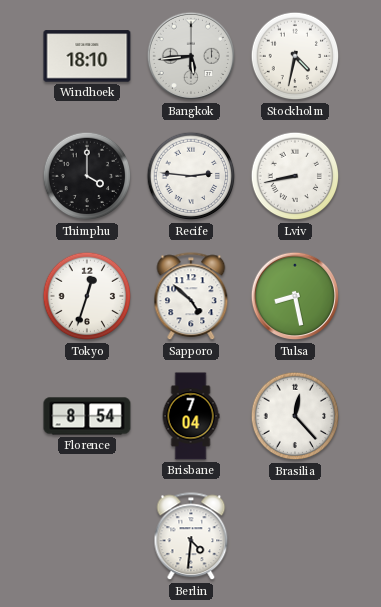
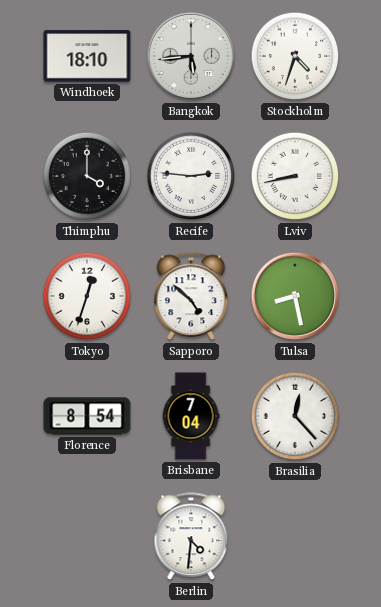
Stockholm: 4:32 -> 4:33 (295, 56)
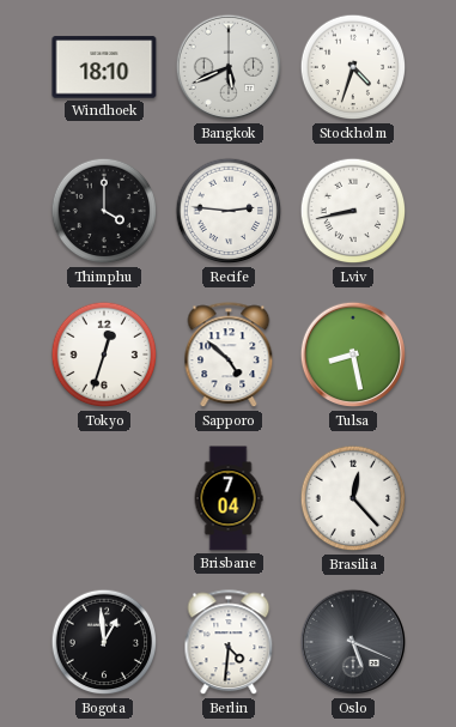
Bangkok: 5:44 -> 5:41 (229, 67)
Florence: 8:54 -> none (87, 416)
Bogota: none -> 12:59 (104, 642)
Oslo: none -> 5:19 (353, 642)
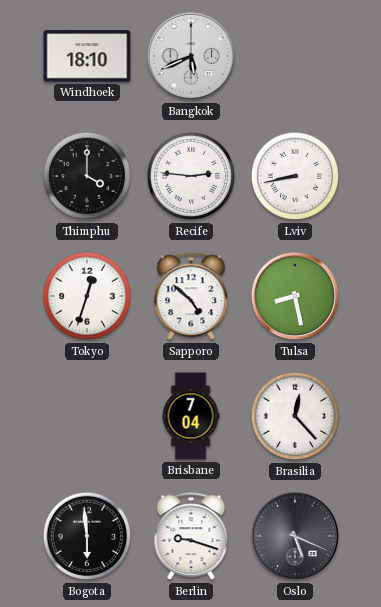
Stockholm: 4:33 -> none (353, 67)
Bogota: 12:59 -> 5:59 (87, 536)
Berlin: 4:31 -> 9:18 (191, 537)
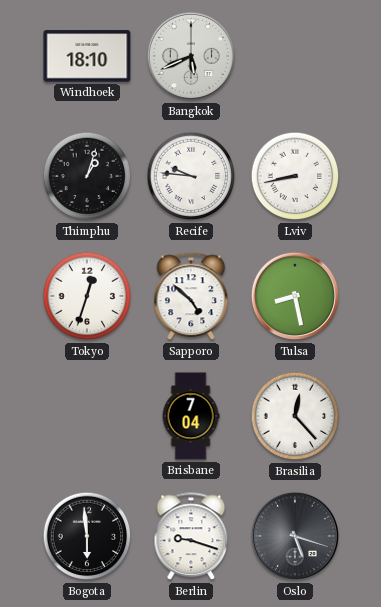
Thimphu: 4:00 -> 1:03 (87, 176)
Recife: 2:46 -> 9:46 (191, 176)
Oslo: 5:19 -> 5:18 (295, 536)
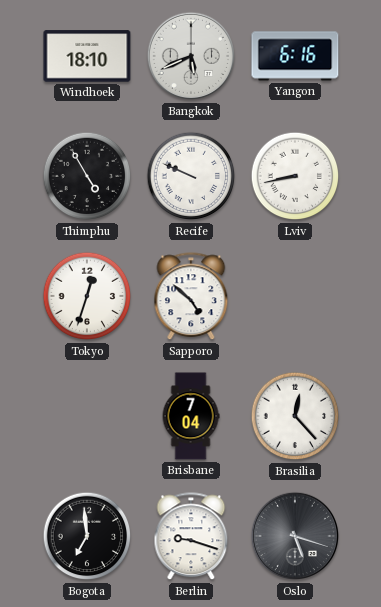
Yangon: none -> 6:16 (295, 56)
Thimphu: 1:03 -> 4:55 (87, 176)
Recife: 9:46 -> 9:49 (191, 176)
Tulsa: 8:28 -> none (295, 296)
Bogota: 5:59 -> 6:59 (87, 536)
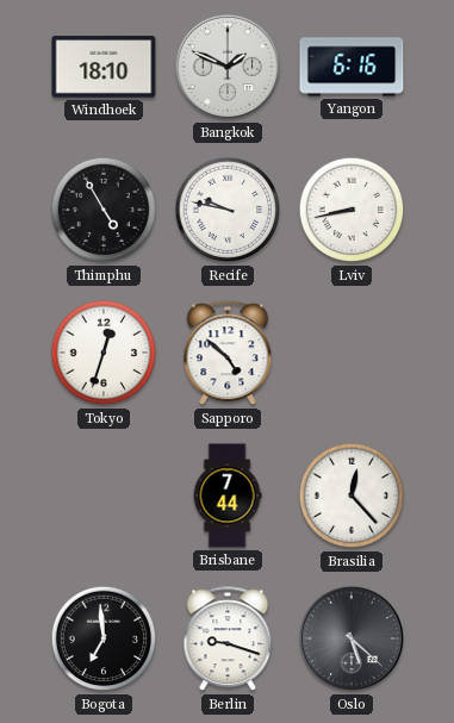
Bangkok: 5:41 -> 1:49 (228, 67)
Recife: 9:49 -> 9:47 (228, 210)
Brisbane: 7:04 -> 7:44 (228, 495)
Oslo: 5:18 -> 5:22 (352, 638)
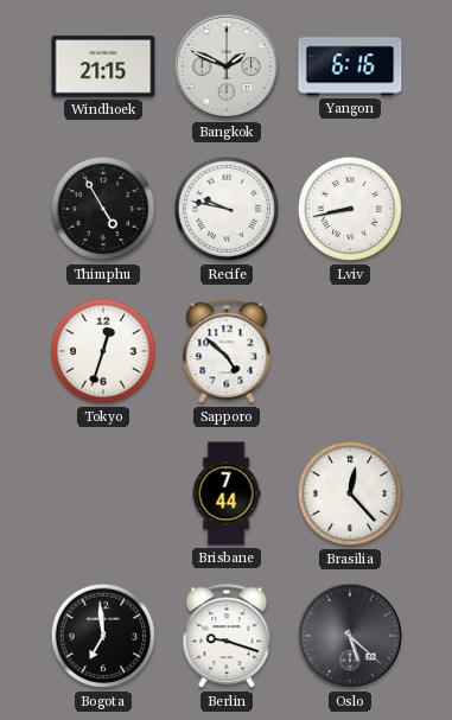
Windhoek: 18:10 -> 21:15 (103, 66)
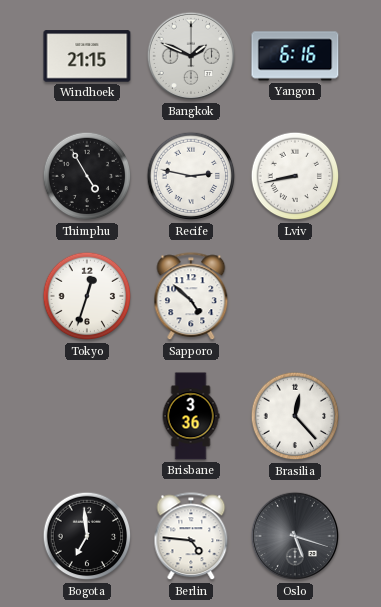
Recife: 9:47 -> 2:47 (191, 176)
Brisbane: 7:44 -> 3:36 (191, 416)
Berlin: 9:18 -> 4:46 (191, 537)
Oslo: 5:22 -> 5:18 (295, 536)
